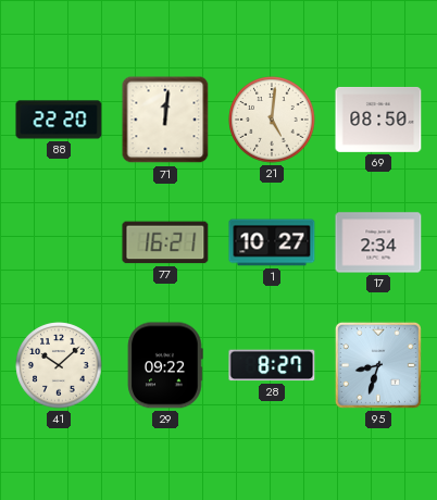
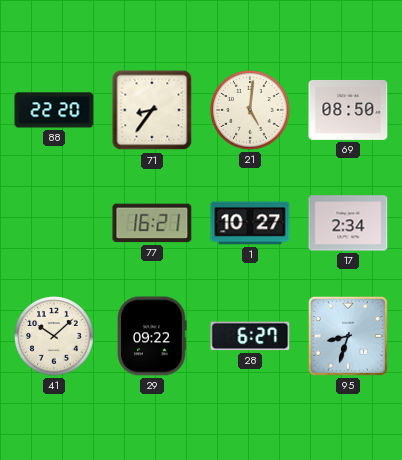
71: 12:01 -> 8:36 (152, 110)
28: 8:27 -> 6:27 (250, 336)
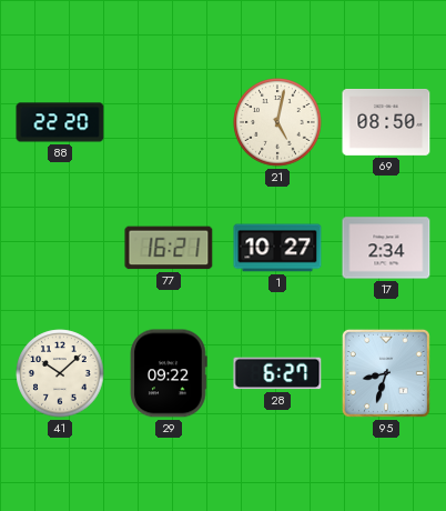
71: 8:36 -> none (152, 110)
21: 5:01 -> 5:02 (277, 122)
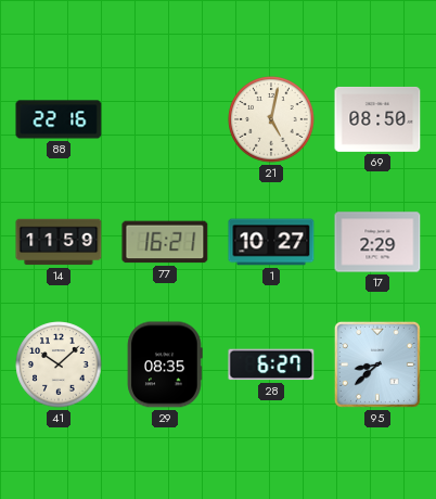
88: 22:20 -> 22:16 (59, 119)
14: none -> 11:59 (59, 242)
17: 2:34 -> 2:29 (377, 242)
29: 09:22 -> 08:35 (165, 364)
95: 8:33 -> 8:38 (377, 364)
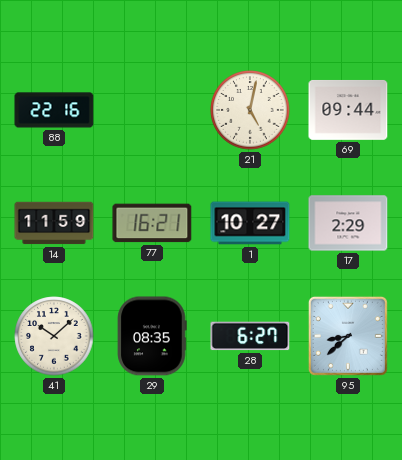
69: 08:50 -> 09:44 (348, 110)
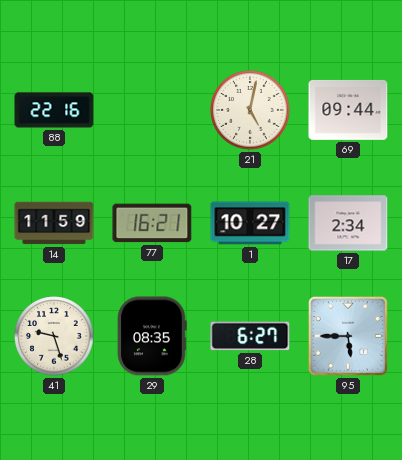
17: 2:29 -> 2:34 (348, 223)
41: 10:08 -> 9:27 (54, 336)
95: 8:38 -> 5:45 (348, 336)
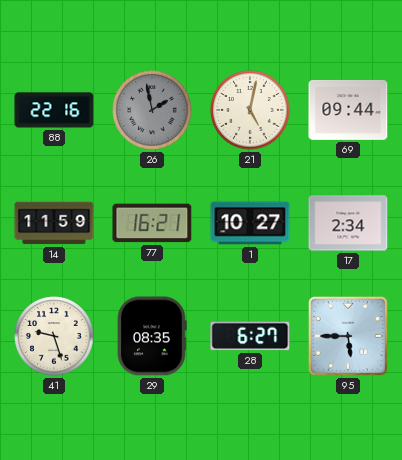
26: none -> 1:58 (152, 110)
